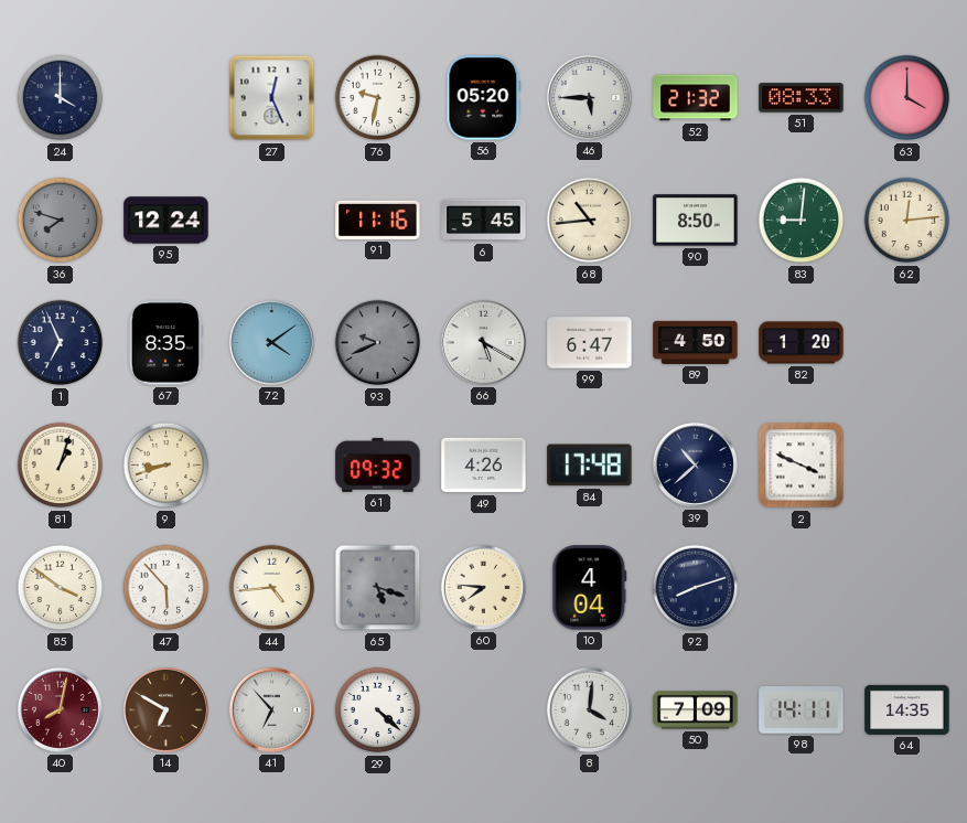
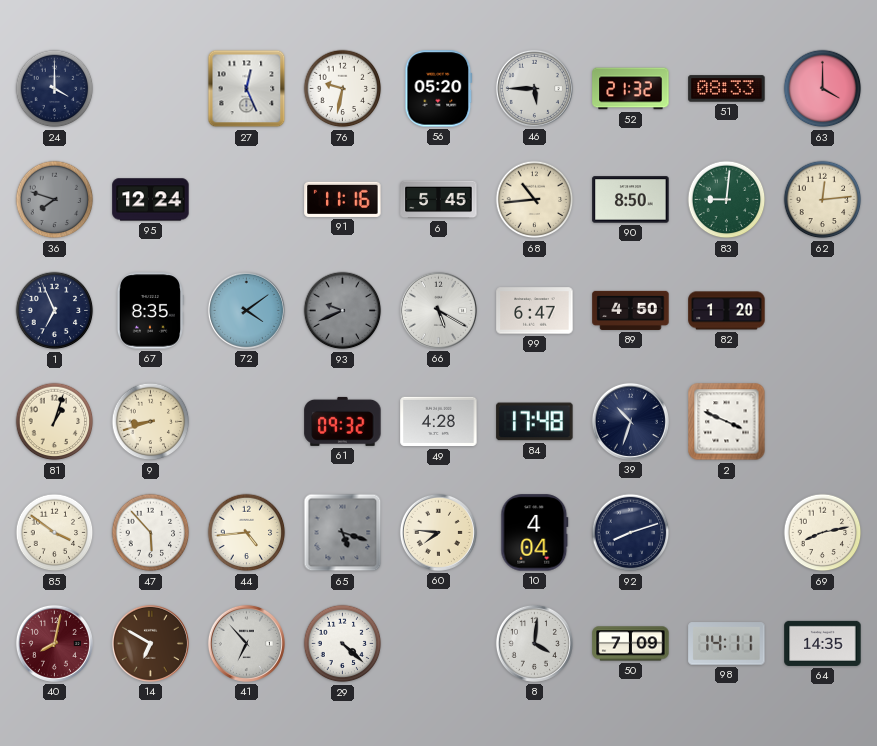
49: 4:26 -> 4:28 (439, 422)
39: 10:38 -> 10:33 (630, 421)
69: none -> 8:13 (823, 533)
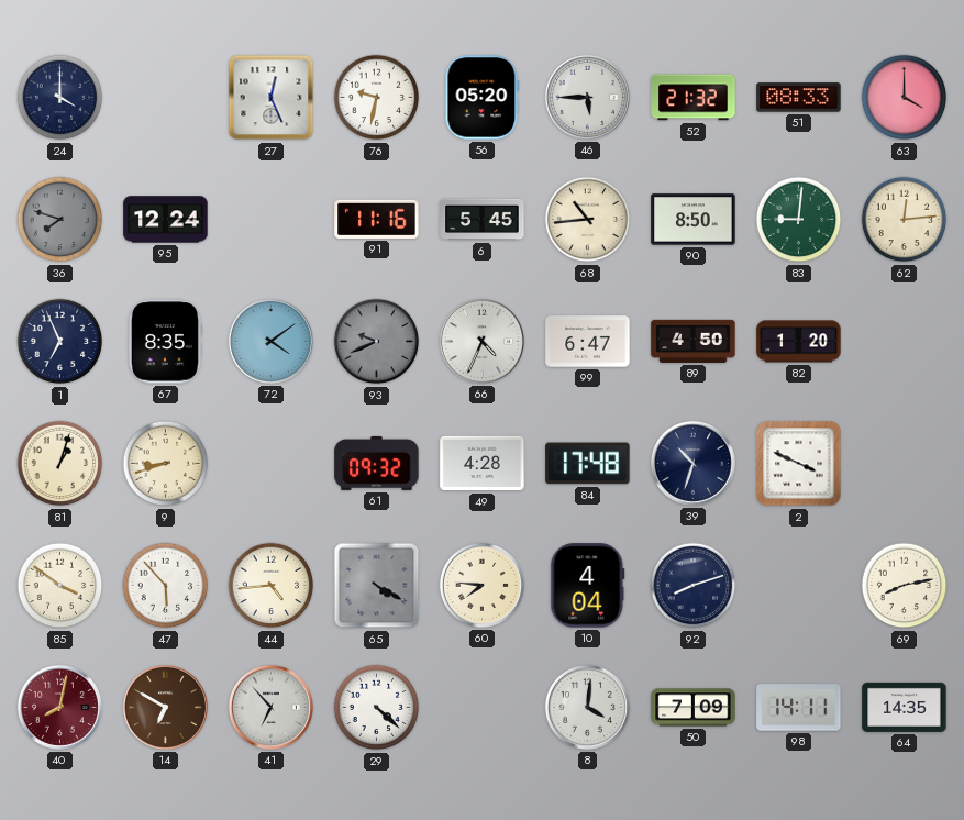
66: 5:20 -> 4:34 (481, 341)
65: 5:18 -> 4:20 (377, 586)
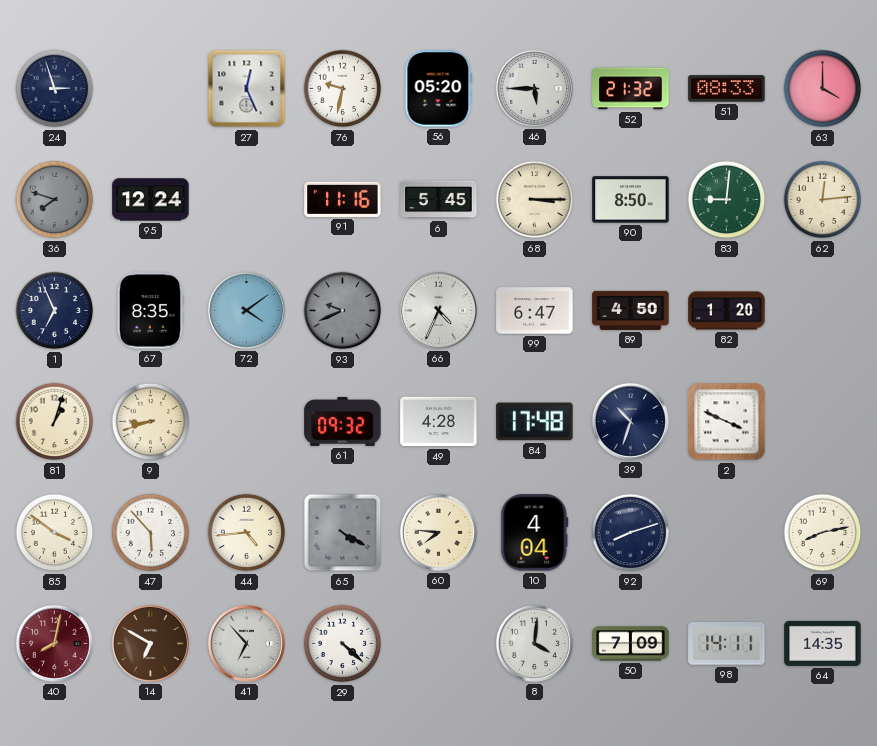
24: 4:00 -> 2:57 (55, 89)
68: 10:44 -> 3:15 (535, 200)
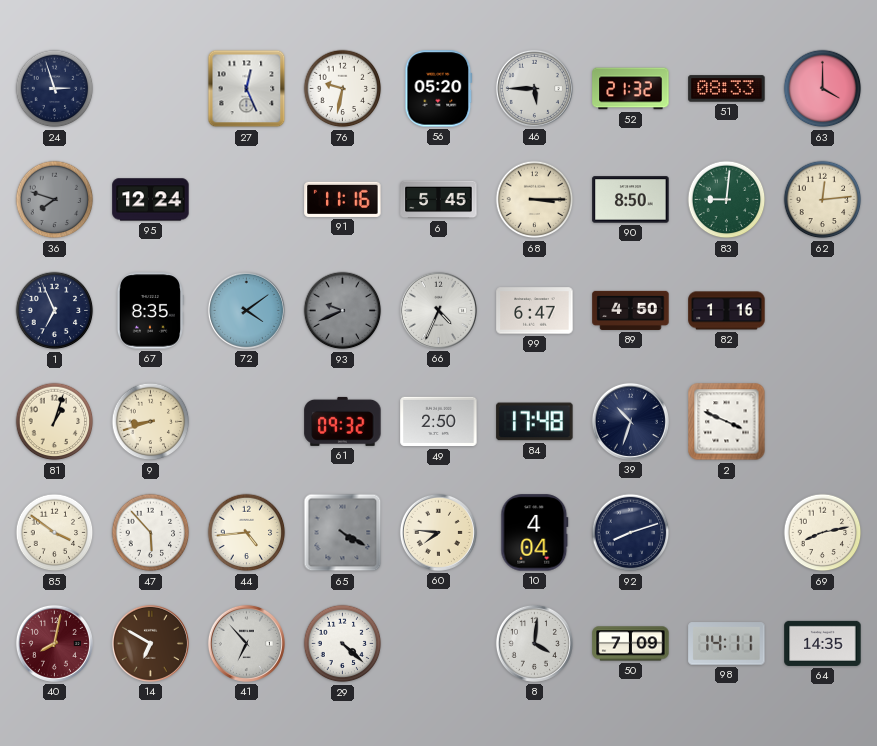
82: 1:20 -> 1:16 (727, 311)
49: 4:28 -> 2:50 (439, 422)
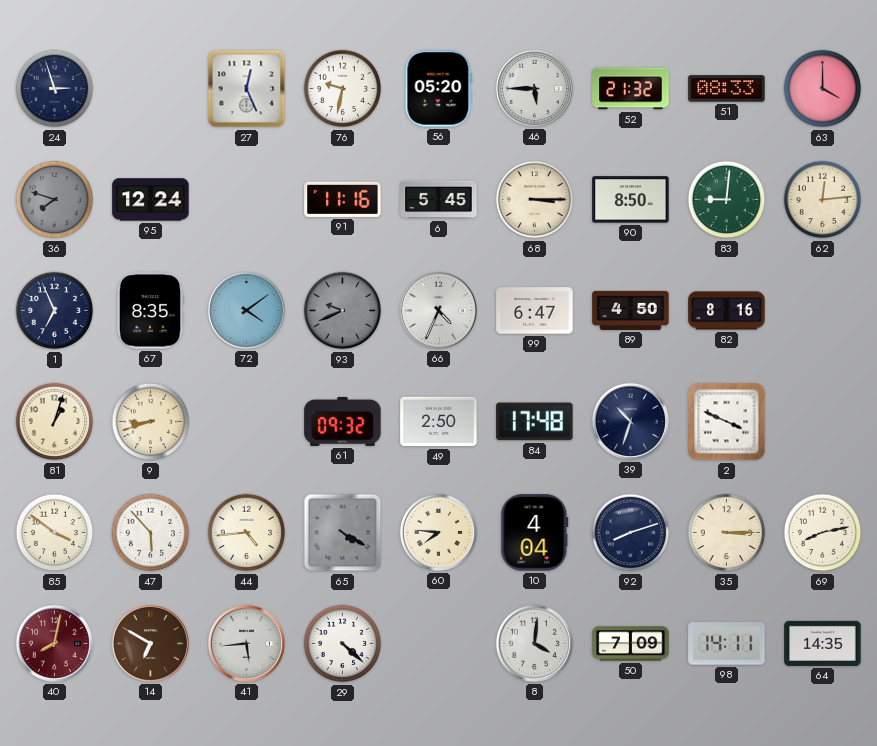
82: 1:16 -> 8:16 (727, 311)
35: none -> 3:15 (727, 533)
41: 6:53 -> 5:44 (246, 643)
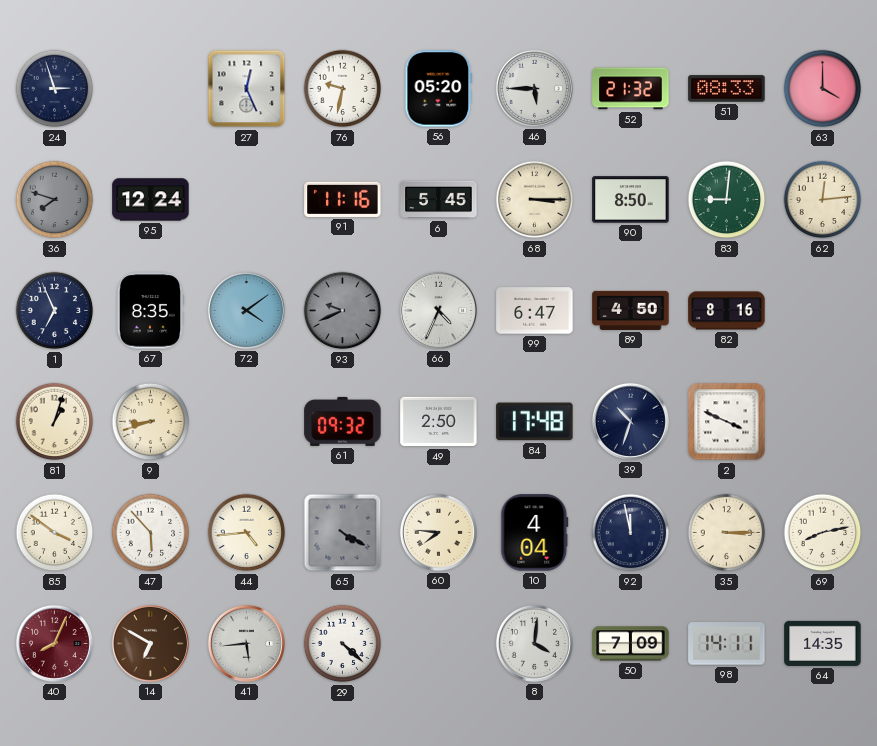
92: 8:12 -> 11:58 (631, 533)
40: 8:02 -> 8:04 (54, 643)
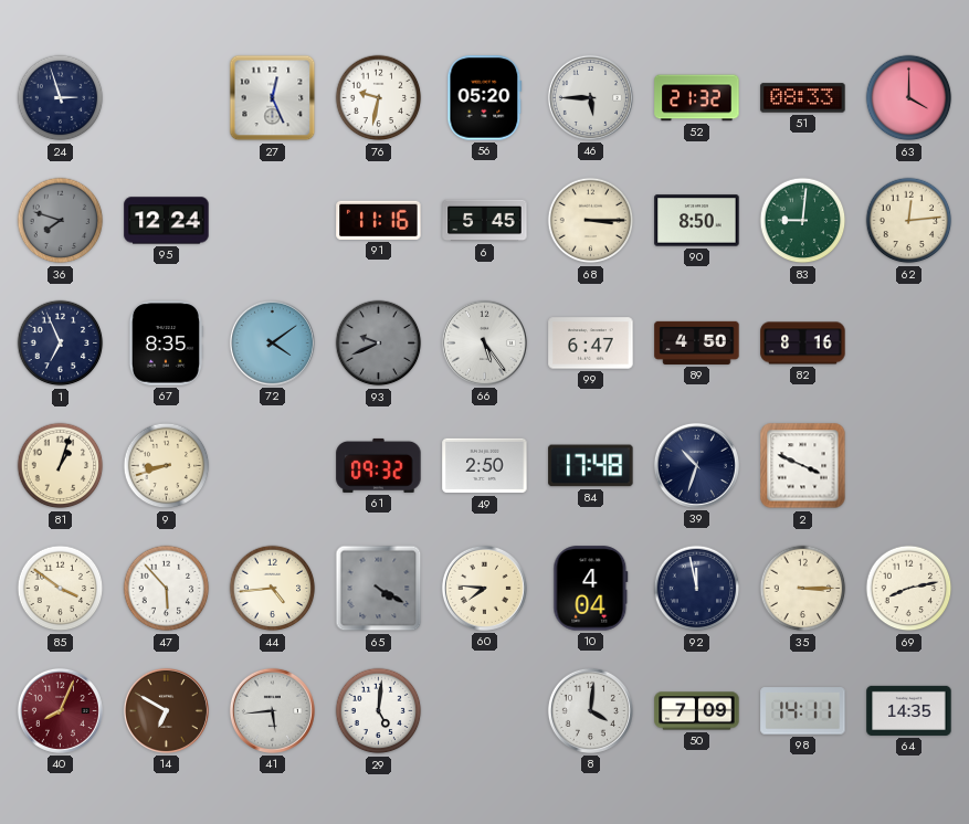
66: 4:34 -> 5:24 (484, 342)
29: 4:22 -> 5:01 (379, 711)
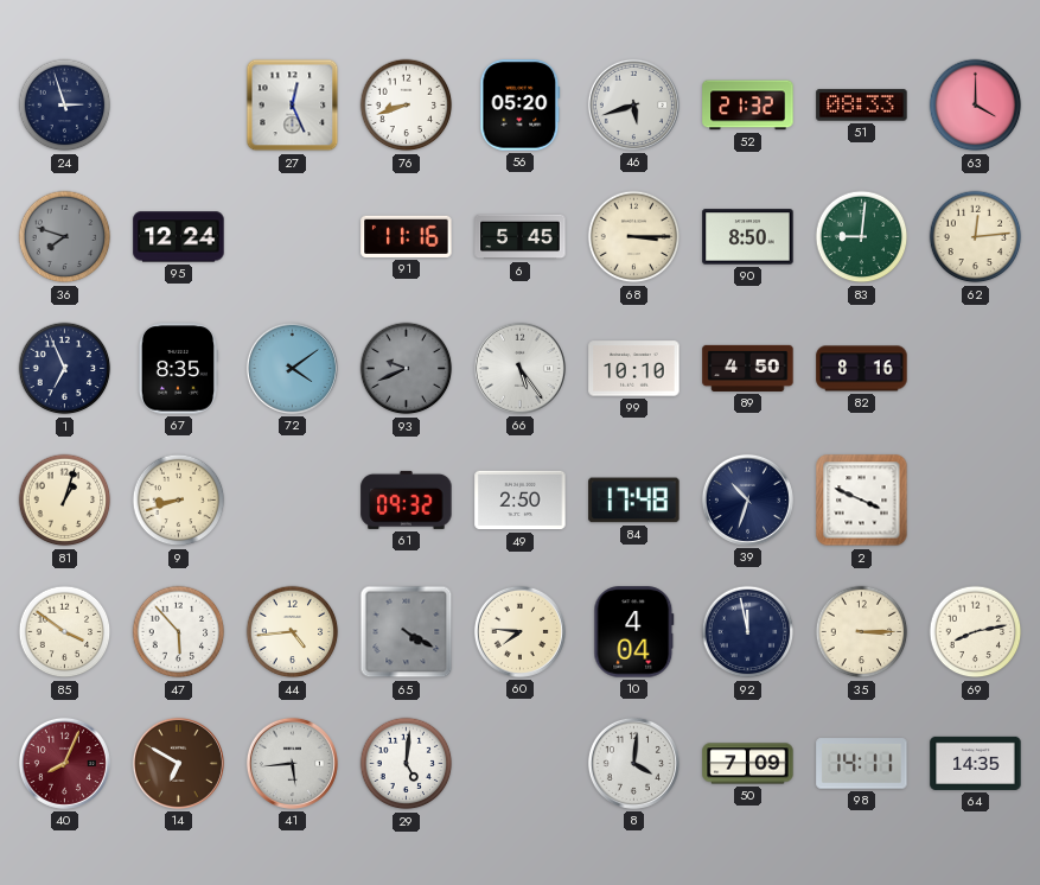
76: 9:32 -> 8:42 (407, 106)
46: 5:45 -> 5:42 (633, 104)
99: 6:47 -> 10:10 (634, 369)
